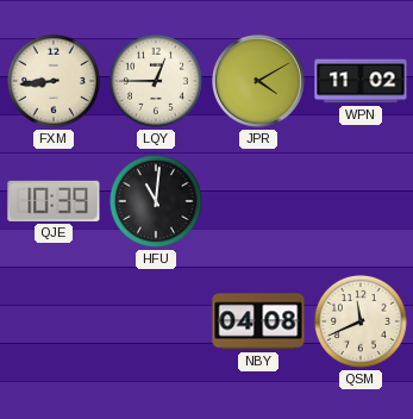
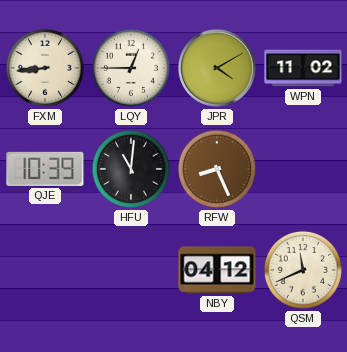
RFW: none -> 8:26 (217, 169)
NBY: 04:08 -> 04:12 (217, 270)
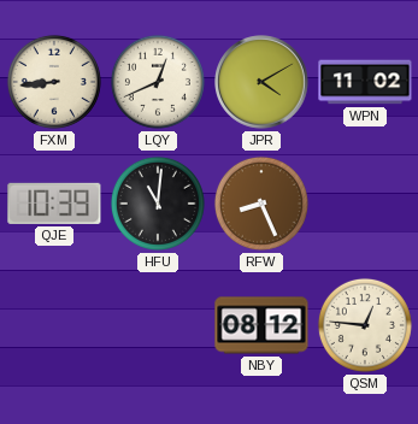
LQY: 12:45 -> 12:41 (158, 82)
NBY: 04:12 -> 08:12 (261, 325)
QSM: 11:41 -> 12:46 (365, 325)
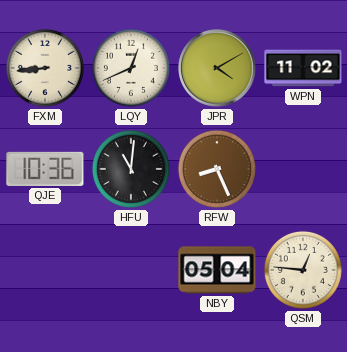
QJE: 10:39 -> 10:36 (45, 169)
NBY: 08:12 -> 05:04 (217, 270)
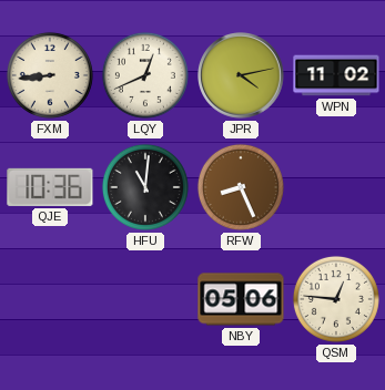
JPR: 4:10 -> 4:13 (241, 75)
NBY: 05:04 -> 05:06 (241, 299)
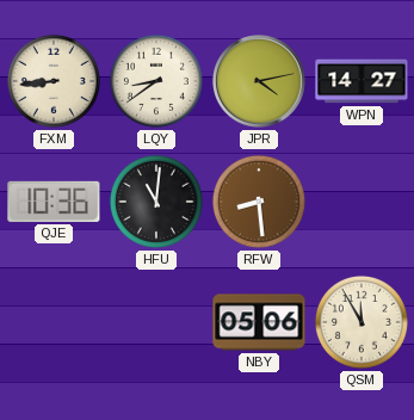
LQY: 12:41 -> 8:39 (156, 81)
WPN: 11:02 -> 14:27 (362, 81)
RFW: 8:26 -> 8:29 (259, 202)
QSM: 12:46 -> 11:55 (362, 322)
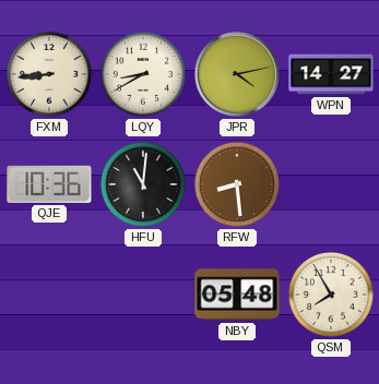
LQY: 8:39 -> 8:40 (143, 74)
NBY: 05:06 -> 05:48 (237, 295)
QSM: 11:55 -> 7:55 (331, 295)
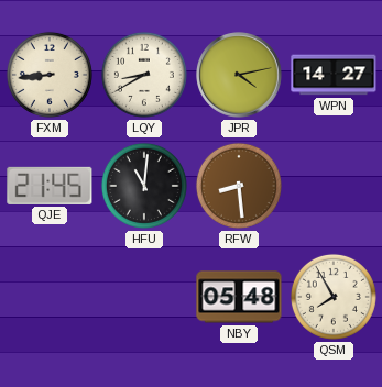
QJE: 10:36 -> 21:45 (50, 186)
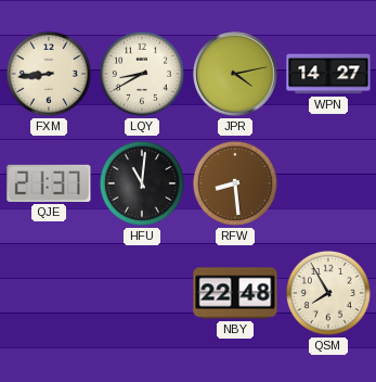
QJE: 21:45 -> 21:37 (49, 183)
NBY: 05:48 -> 22:48 (235, 293)
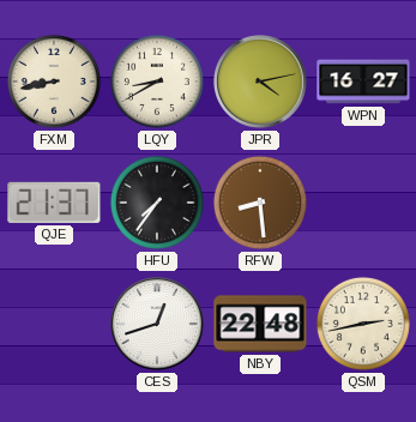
FXM: 8:44 -> 8:43 (54, 82)
WPN: 14:27 -> 16:27 (363, 82)
HFU: 11:01 -> 7:36 (157, 203)
CES: none -> 12:42 (157, 324)
QSM: 7:55 -> 2:43 (363, 324)
